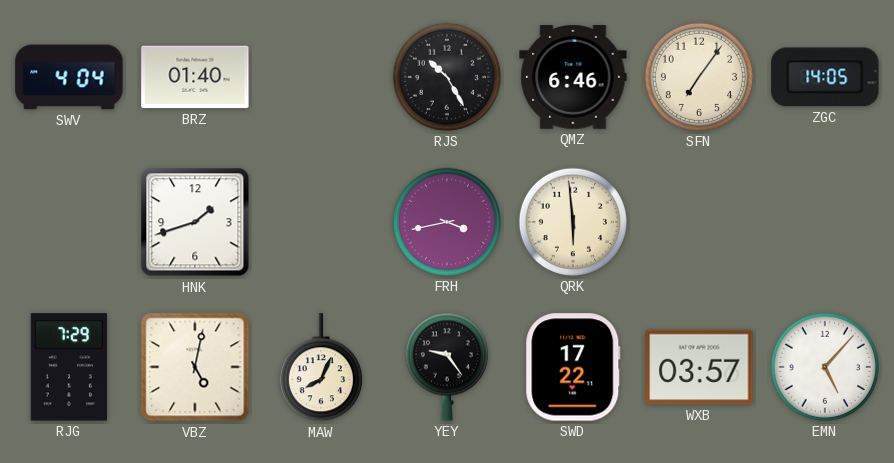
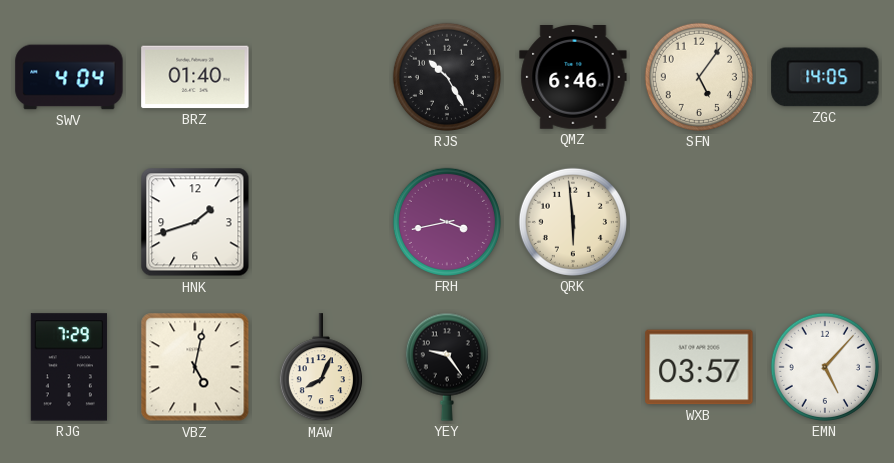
SFN: 7:06 -> 5:06 (699, 77)
SWD: 17:22 -> none (573, 367)
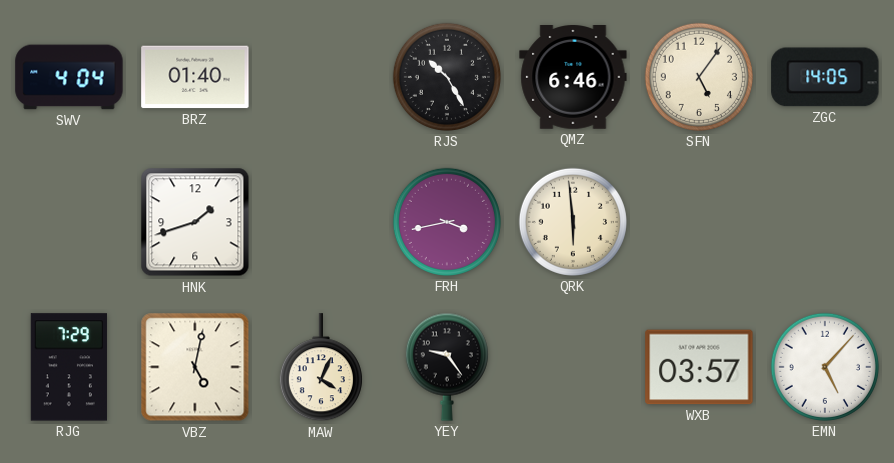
MAW: 8:04 -> 4:04 (321, 368)
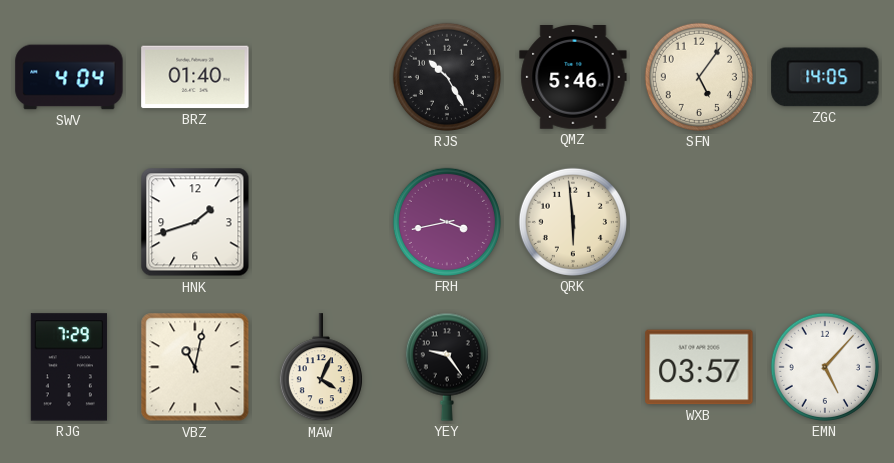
QMZ: 6:46 -> 5:46 (573, 78)
VBZ: 5:02 -> 11:02 (195, 367)
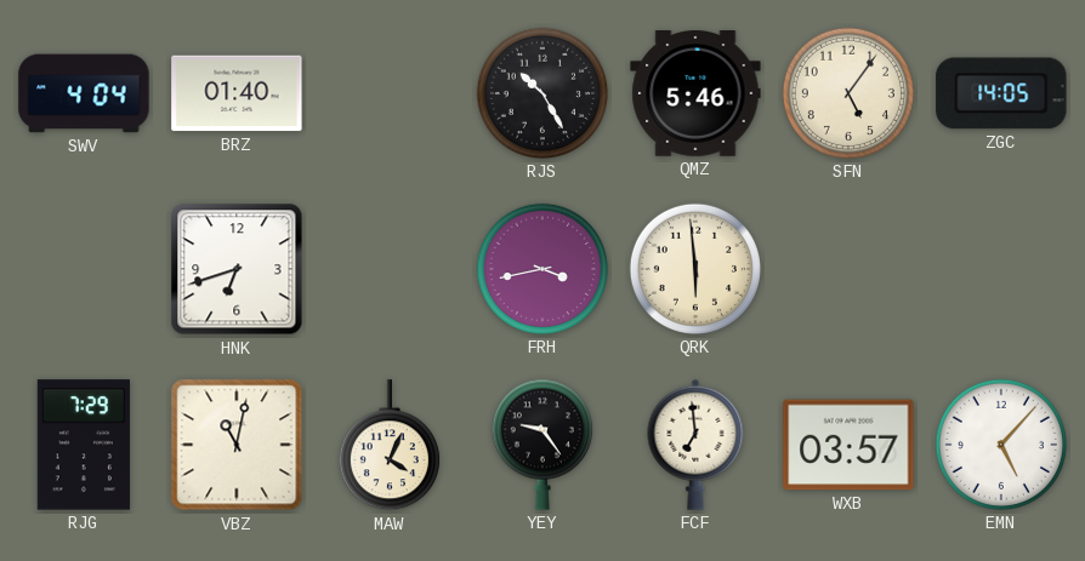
HNK: 1:42 -> 6:42 (237, 269)
FCF: none -> 6:59 (695, 445)
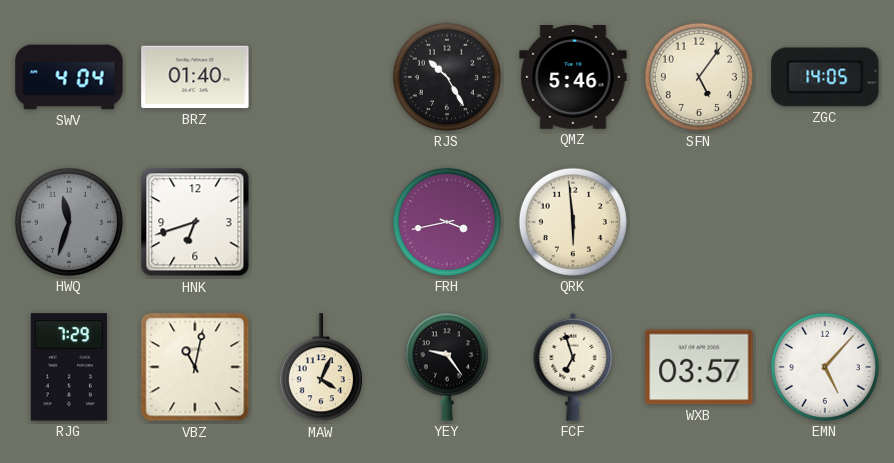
HWQ: none -> 11:33 (69, 222)
FCF: 6:59 -> 6:57 (573, 367)
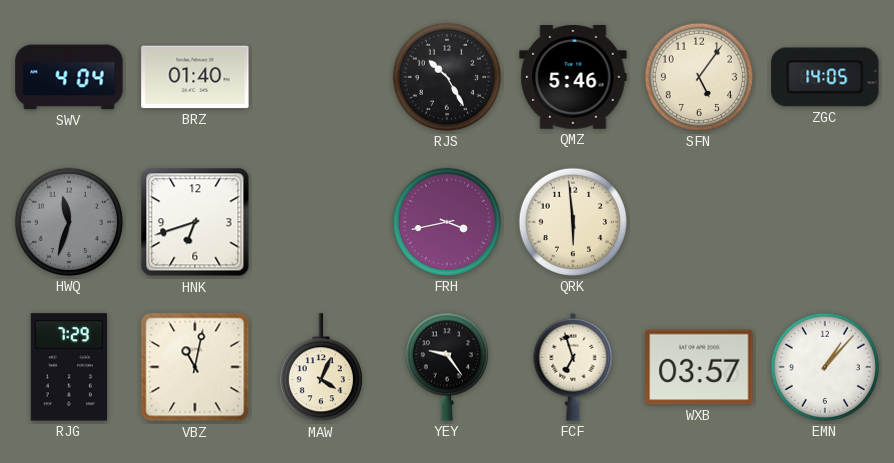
EMN: 5:07 -> 1:07 (825, 367)
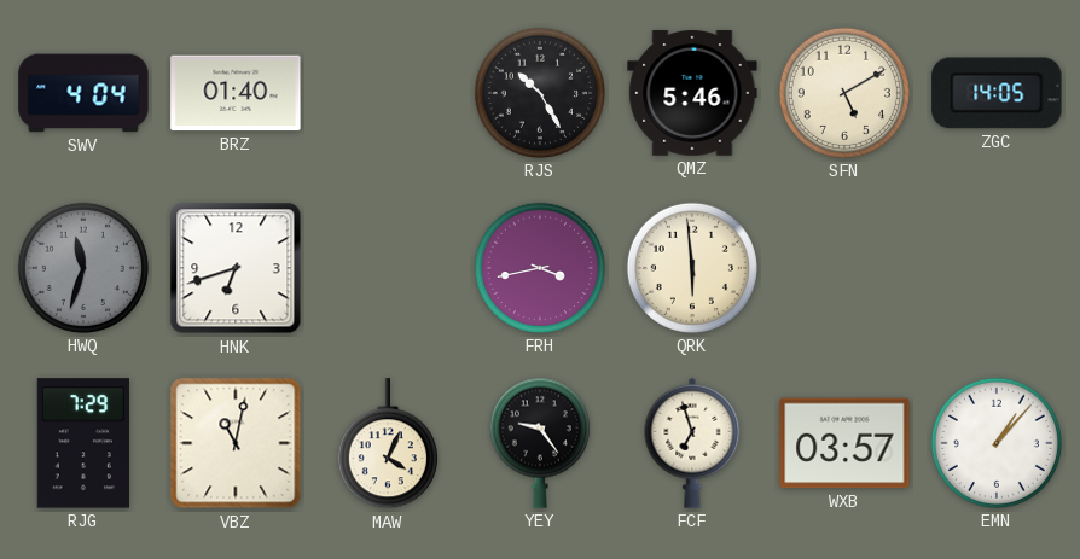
SFN: 5:06 -> 5:10 (844, 93)
